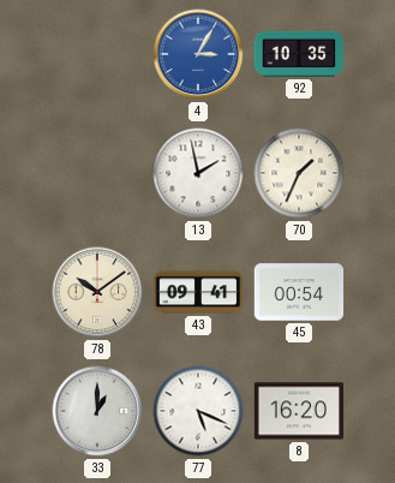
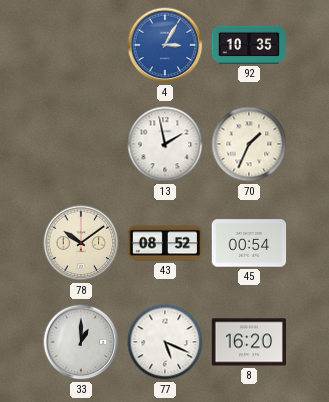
43: 09:41 -> 08:52 (165, 243)
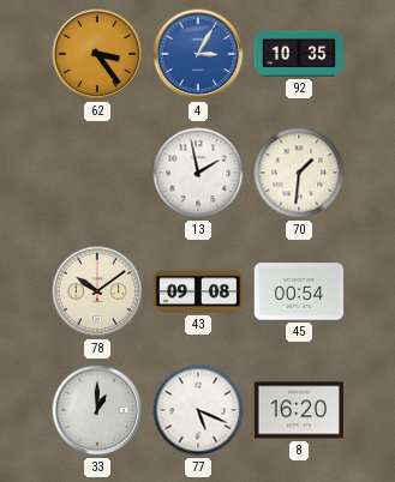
62: none -> 3:24 (97, 54)
70: 1:34 -> 1:31 (299, 173)
43: 08:52 -> 09:08 (198, 291)
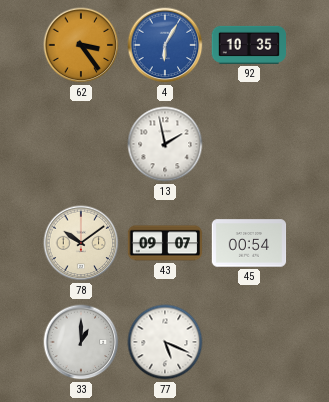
4: 3:05 -> 6:05 (165, 45)
70: 1:31 -> none (299, 173)
43: 09:08 -> 09:07 (165, 243)
8: 16:20 -> none (298, 410)
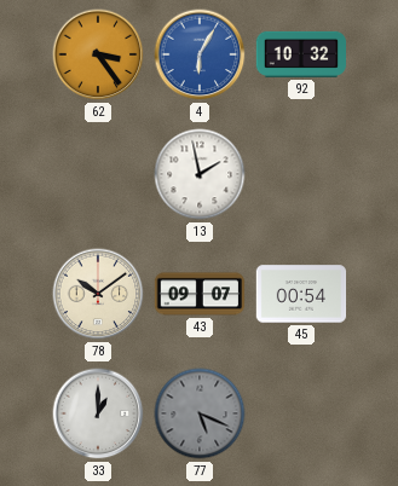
92: 10:35 -> 10:32 (301, 54)
77 dial: white -> grey (200, 413)
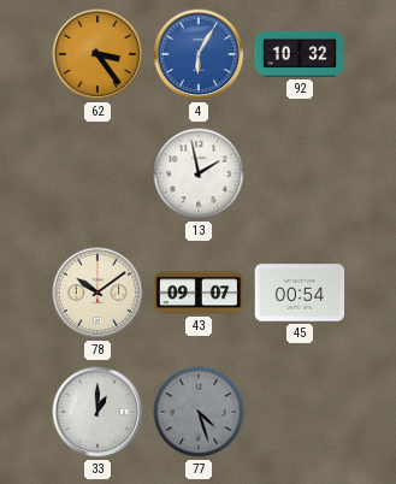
77: 5:19 -> 4:27 (199, 412)
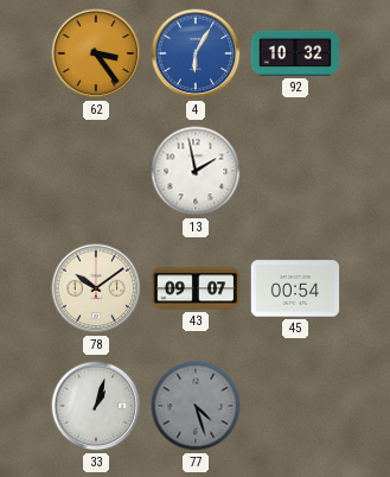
33: 1:00 -> 1:03 (96, 406)
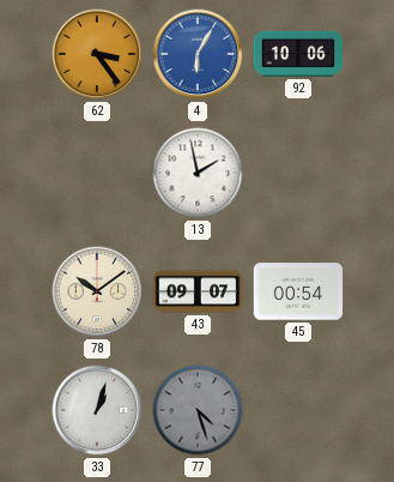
92: 10:32 -> 10:06 (298, 54)
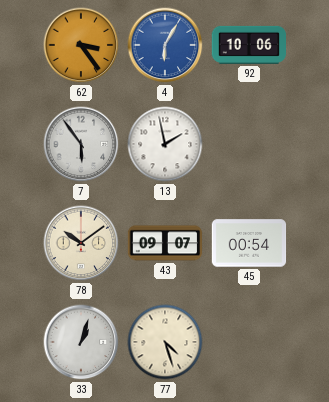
7: none -> 5:54 (81, 144)
77 dial: grey -> cream (165, 342)
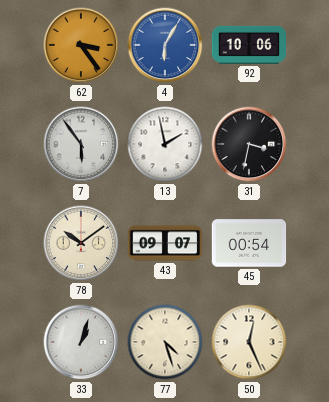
31: none -> 3:32 (249, 144)
50: none -> 12:26 (249, 342)
